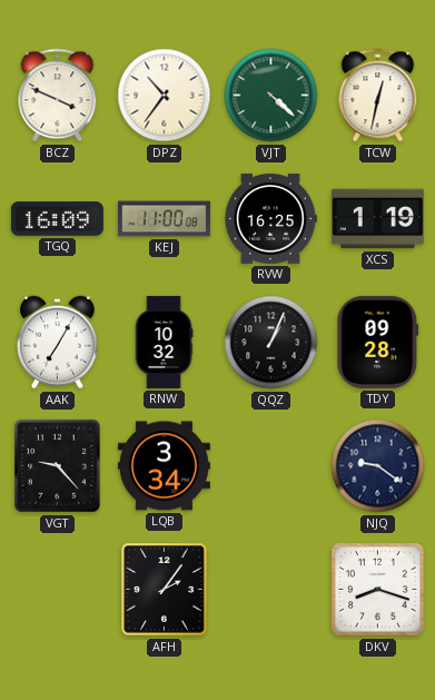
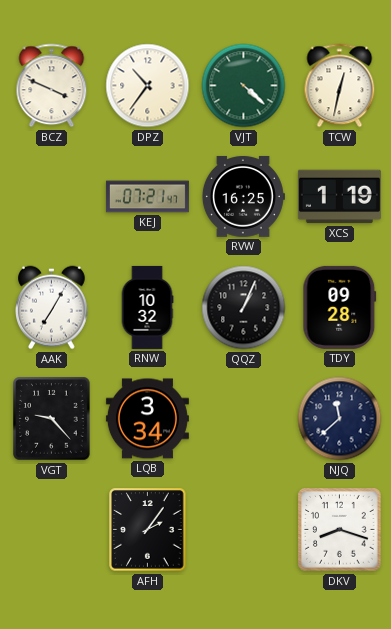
TGQ: 16:09 -> none (57, 219)
KEJ: 11:00 -> 07:21 (147, 197)
NJQ: 9:21 -> 11:38 (340, 419)
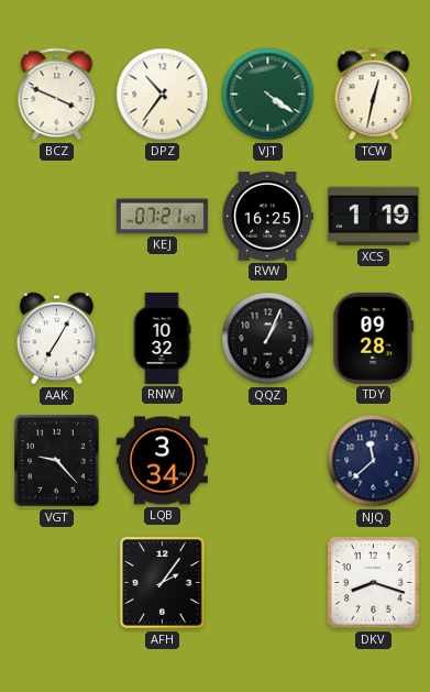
VJT: 4:22 -> 4:21 (268, 95)
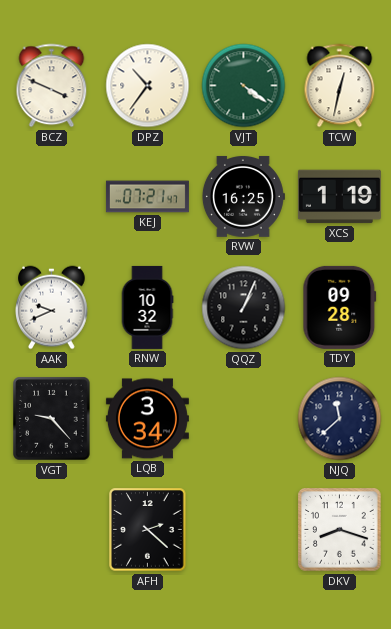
AAK: 7:05 -> 9:41 (52, 308)
AFH: 2:06 -> 2:22 (148, 530)
